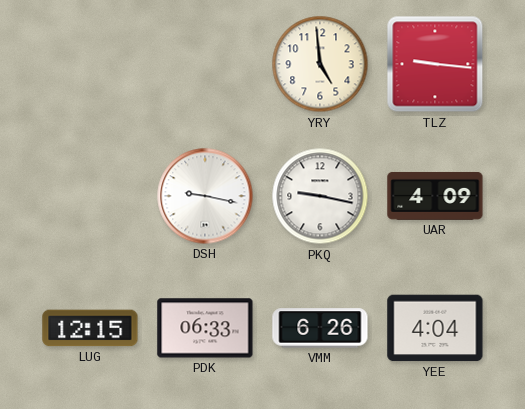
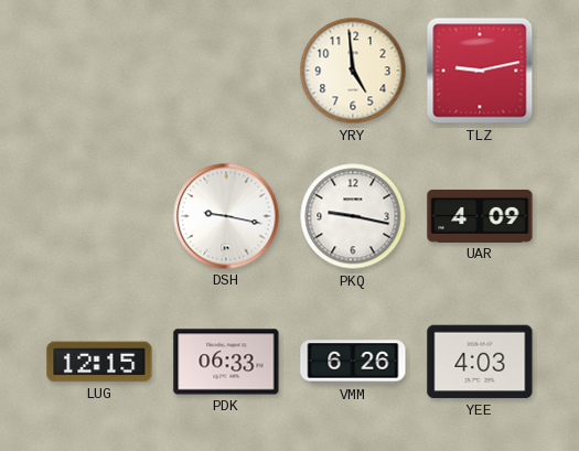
TLZ: 9:16 -> 9:13 (480, 71)
YEE: 4:04 -> 4:03 (480, 362)
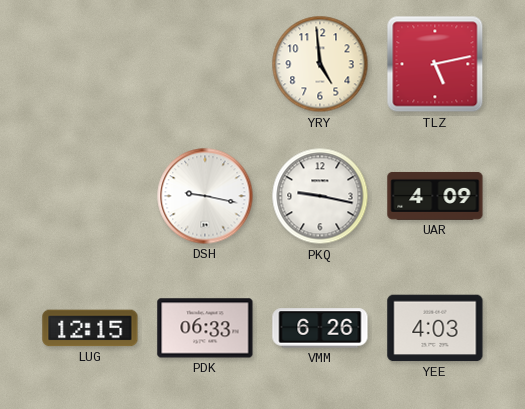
TLZ: 9:13 -> 5:13 (435, 64)
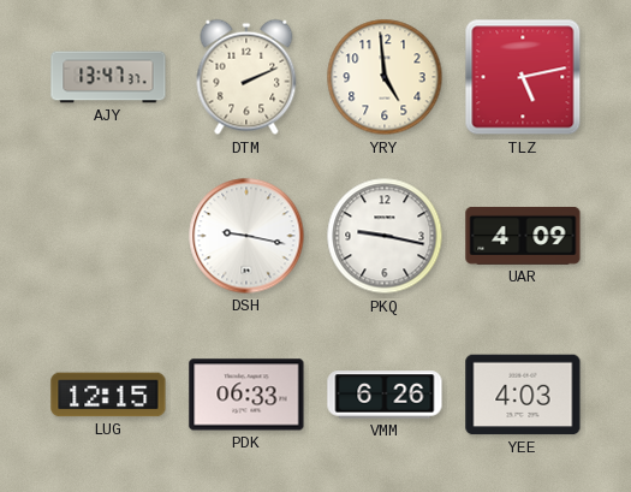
AJY: none -> 13:47 (108, 77)
DTM: none -> 2:11 (246, 77)
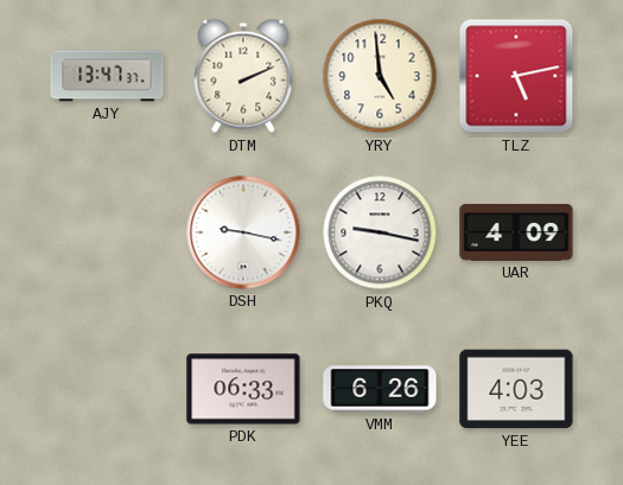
LUG: 12:15 -> none (108, 395)
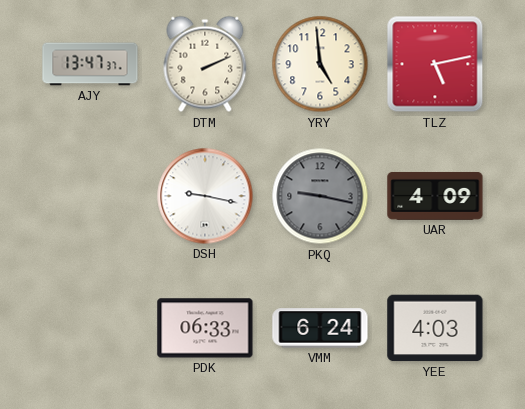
PKQ dial: white -> grey (320, 196)
VMM: 6:26 -> 6:24 (320, 328)
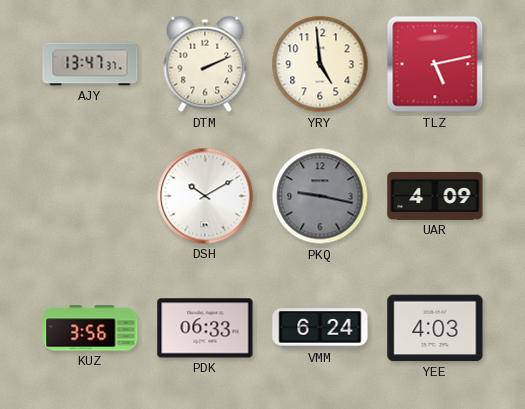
DSH: 9:17 -> 10:10 (205, 196)
KUZ: none -> 3:56 (90, 328)
